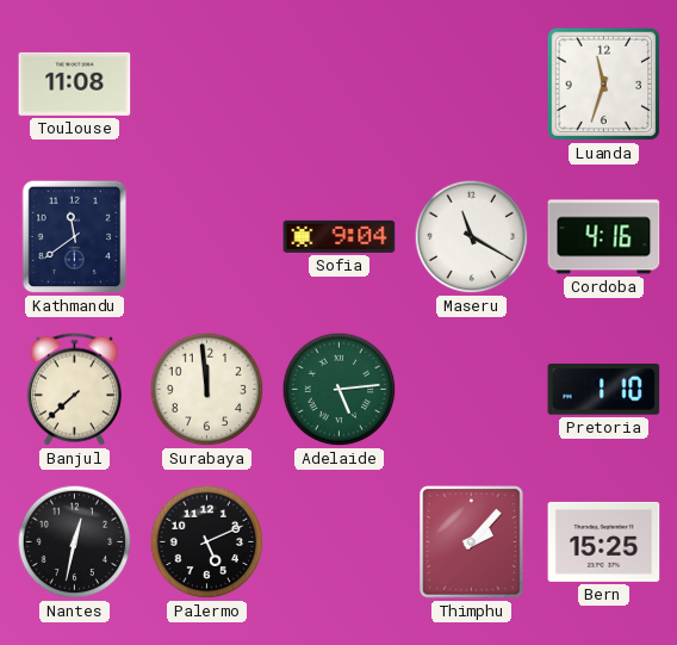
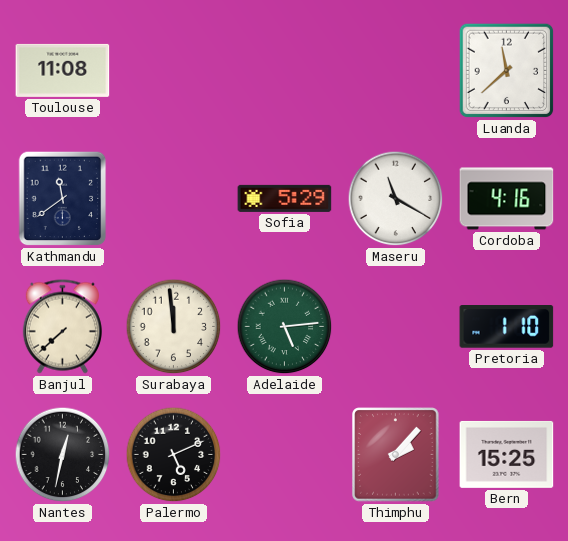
Luanda: 11:33 -> 11:38 (507, 71)
Sofia: 9:04 -> 5:29 (285, 198)
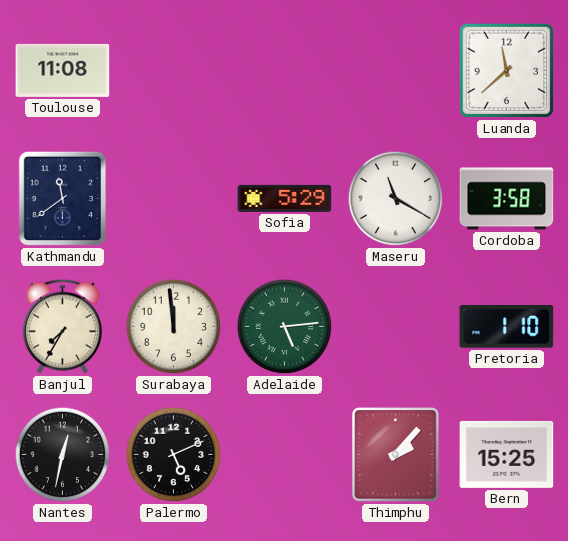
Cordoba: 4:16 -> 3:58 (507, 199)
Banjul: 7:38 -> 7:35 (62, 327)
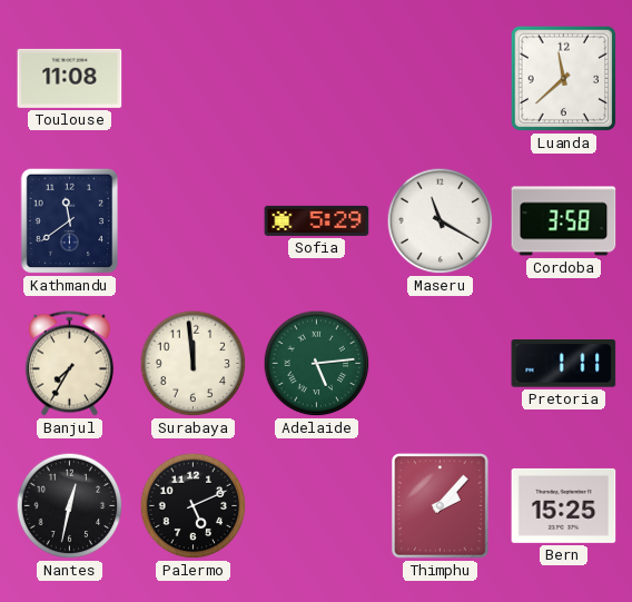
Pretoria: 1:10 -> 1:11 (564, 364)
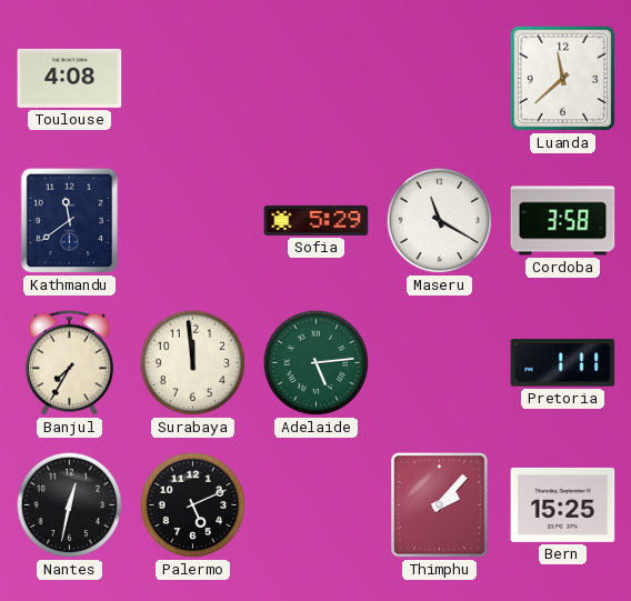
Toulouse: 11:08 -> 4:08 (70, 78)
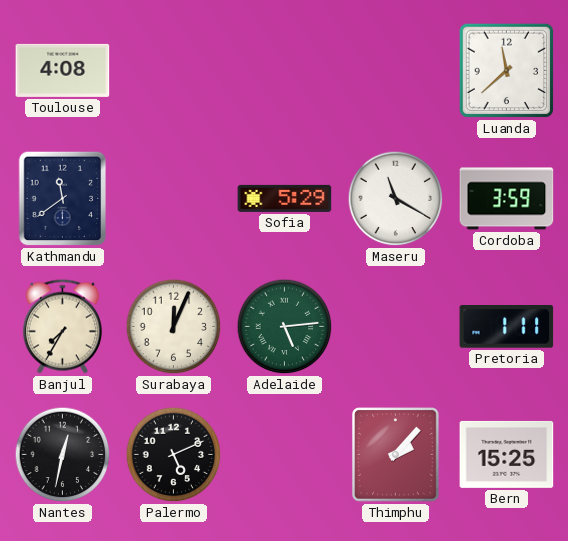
Cordoba: 3:58 -> 3:59 (507, 199)
Surabaya: 11:59 -> 12:04 (174, 327)
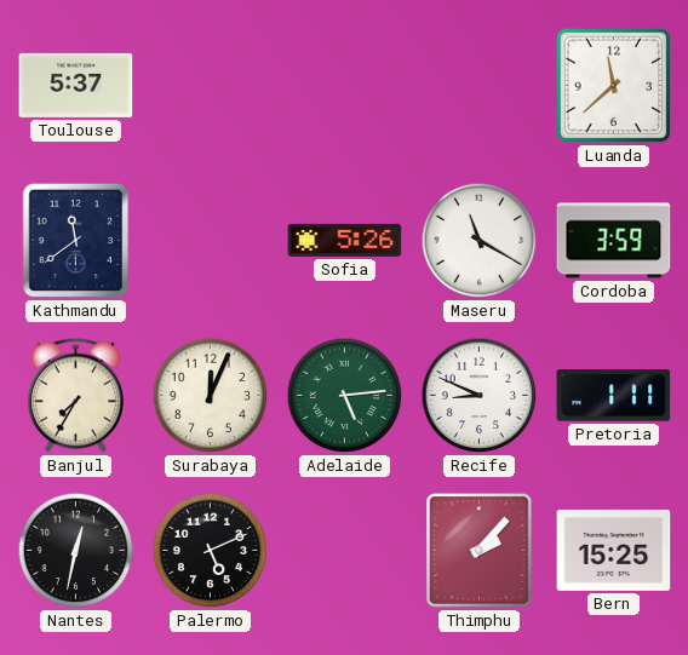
Toulouse: 4:08 -> 5:37 (76, 85)
Sofia: 5:29 -> 5:26 (345, 240)
Recife: none -> 8:49 (480, 396)
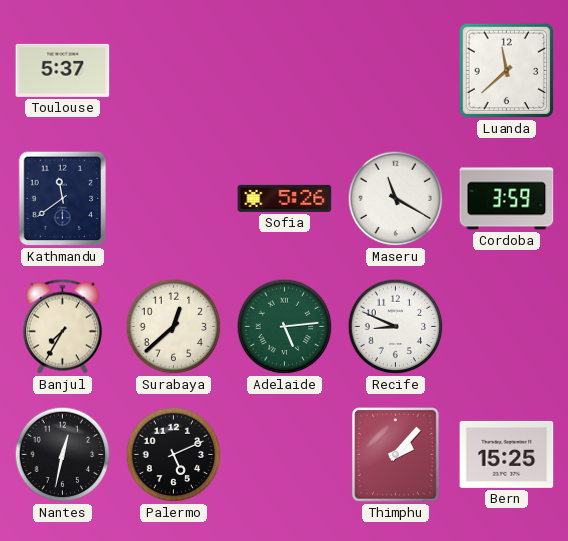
Surabaya: 12:04 -> 12:38 (174, 327)
Pretoria: 1:11 -> none (614, 396)
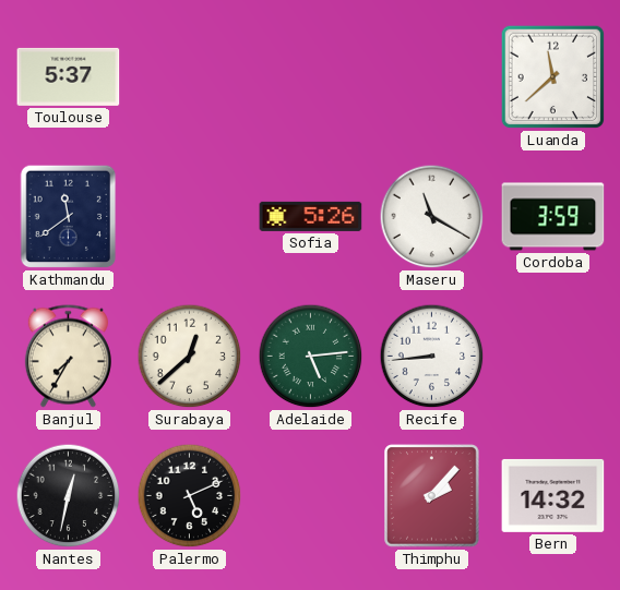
Recife: 8:49 -> 8:44 (432, 357)
Bern: 15:25 -> 14:32 (553, 495)
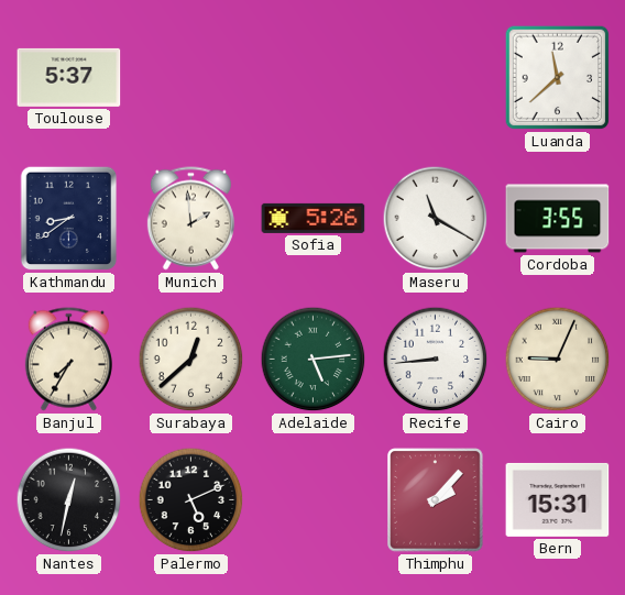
Kathmandu: 11:39 -> 8:39 (69, 219)
Munich: none -> 1:59 (190, 219)
Cordoba: 3:59 -> 3:55 (558, 219)
Cairo: none -> 9:04 (558, 360)
Bern: 14:32 -> 15:31 (558, 499)
